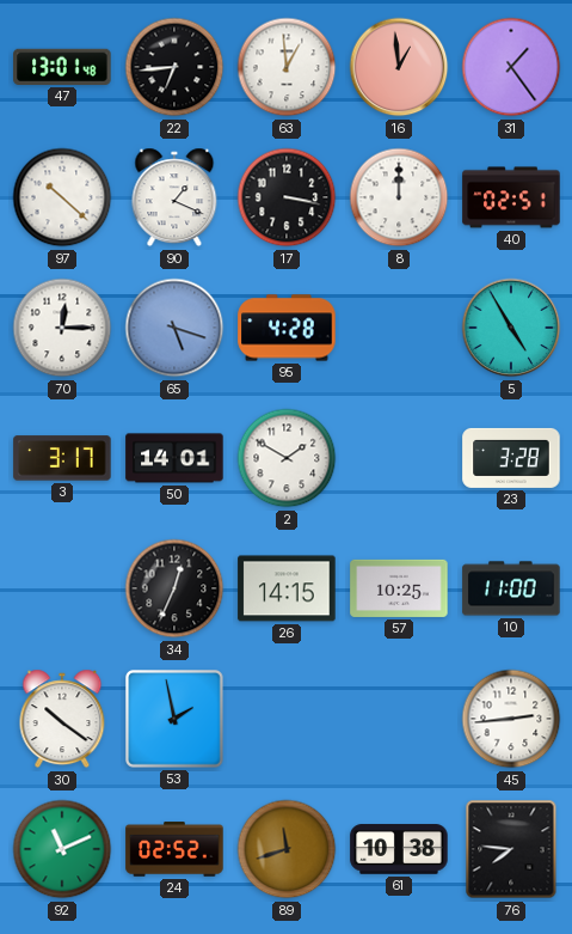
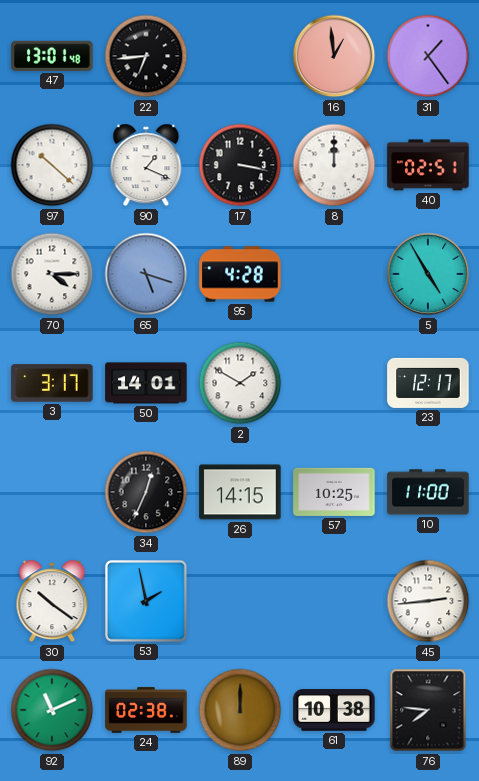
63: 12:59 -> none (287, 67)
70: 12:15 -> 4:15 (52, 274)
23: 3:28 -> 12:17 (428, 383)
24: 02:52 -> 02:38 (146, 710)
89: 11:42 -> 12:00 (240, 710)
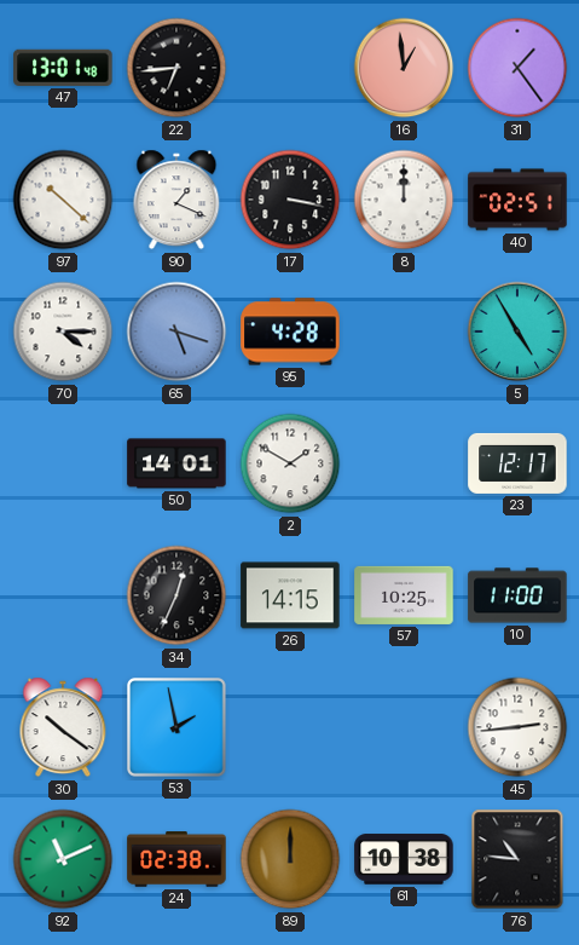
3: 3:17 -> none (52, 383)
76: 7:46 -> 10:46 (517, 859)
